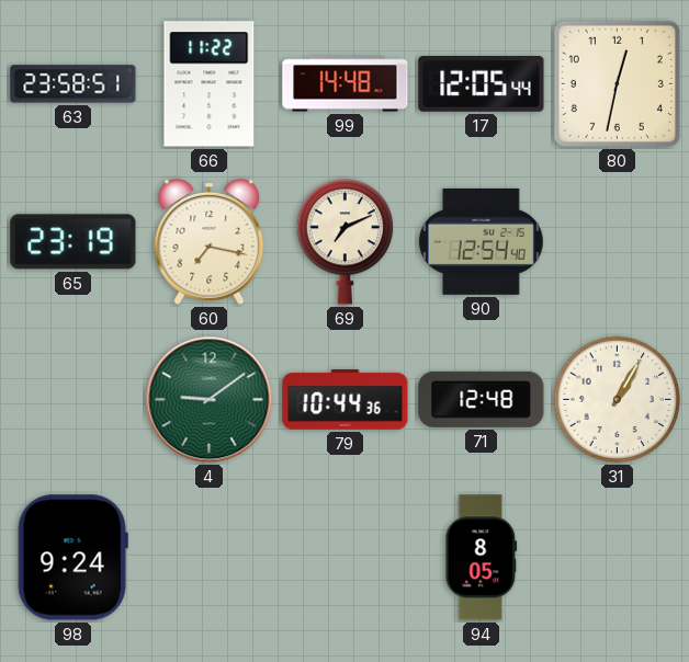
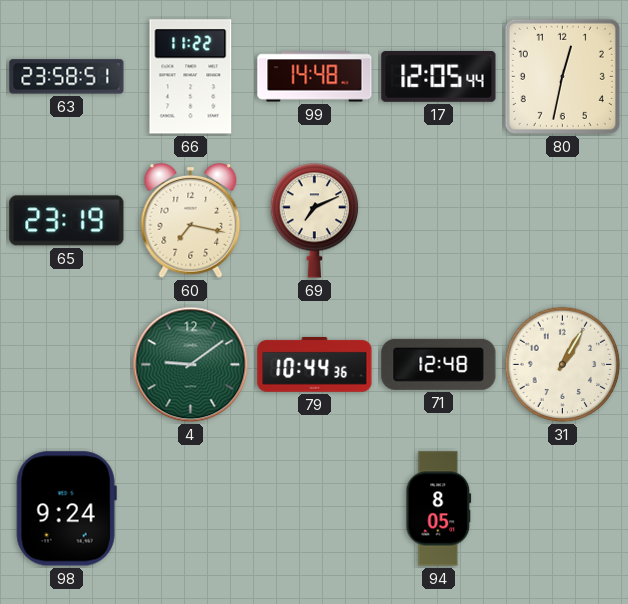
90: 12:54 -> none (481, 241)
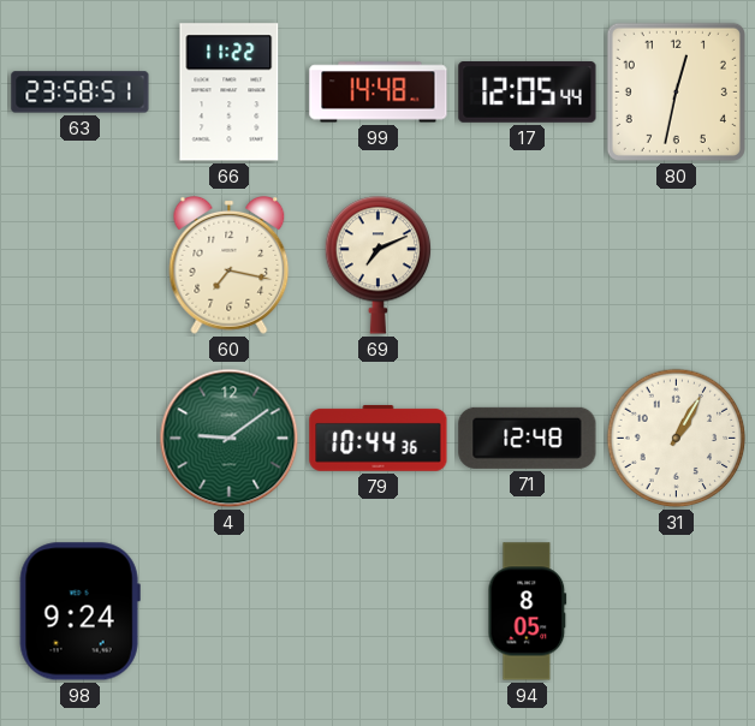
65: 23:19 -> none (67, 221)
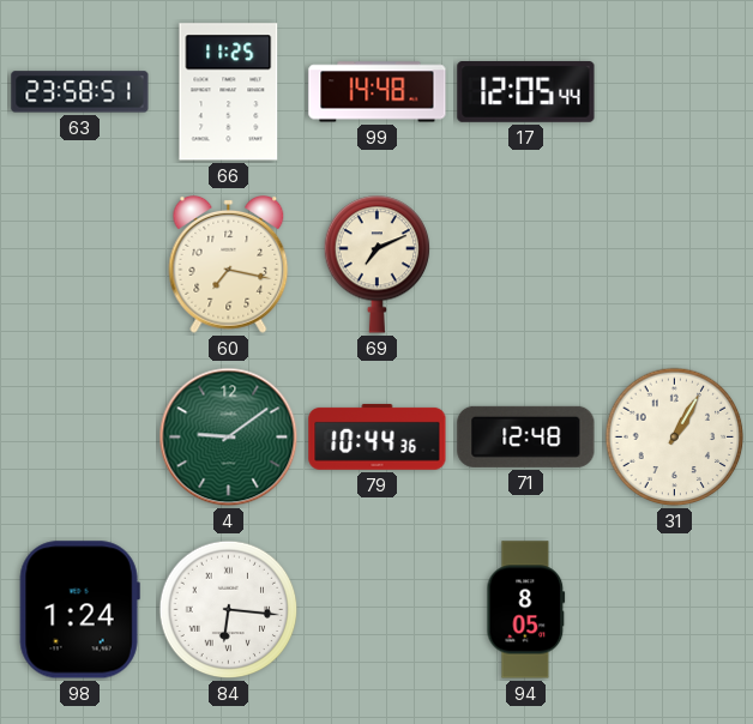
66: 11:22 -> 11:25 (229, 92)
80: 12:32 -> none (676, 91)
98: 9:24 -> 1:24 (79, 610)
84: none -> 6:16 (229, 610)
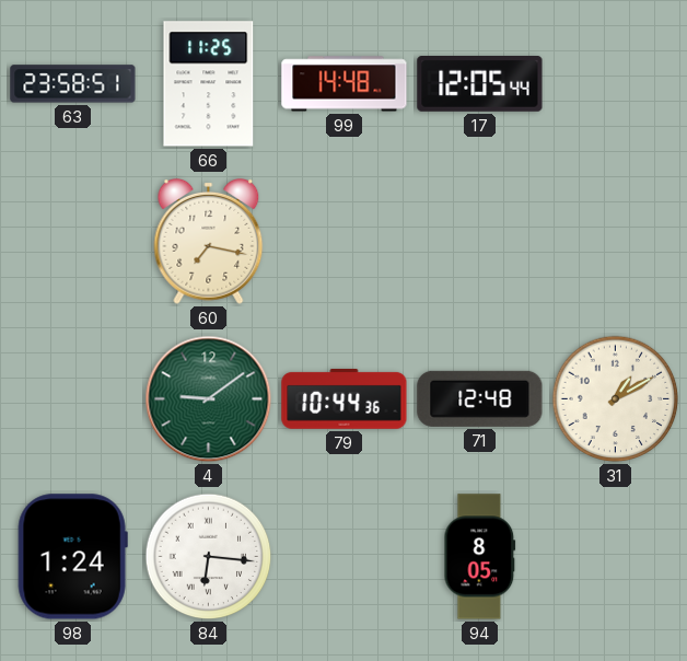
69: 7:11 -> none (378, 265)
31: 1:05 -> 1:10 (616, 399)
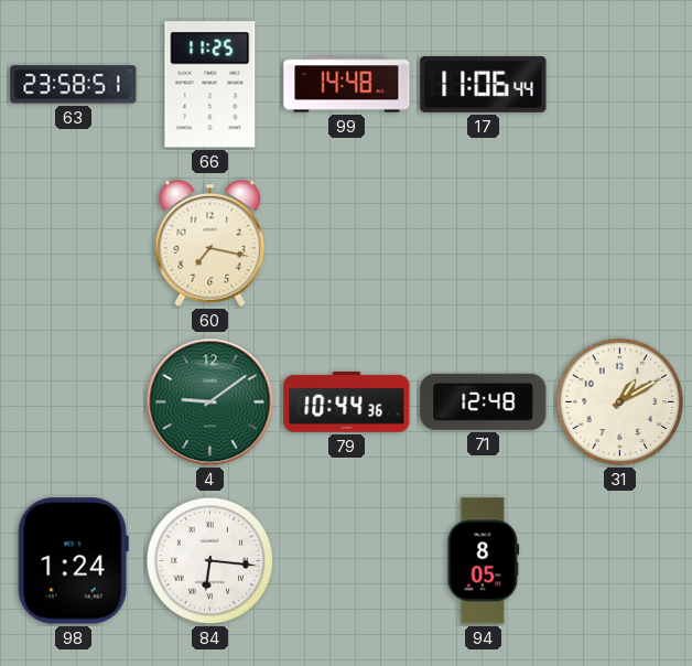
17: 12:05 -> 11:06 (484, 85)
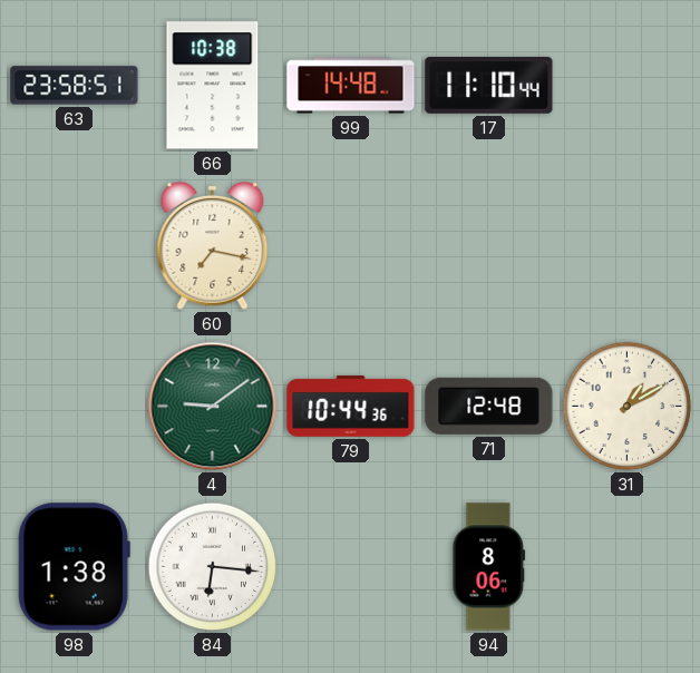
66: 11:25 -> 10:38 (213, 86)
17: 11:06 -> 11:10 (489, 86)
98: 1:24 -> 1:38 (74, 567)
94: 8:05 -> 8:06 (489, 567)
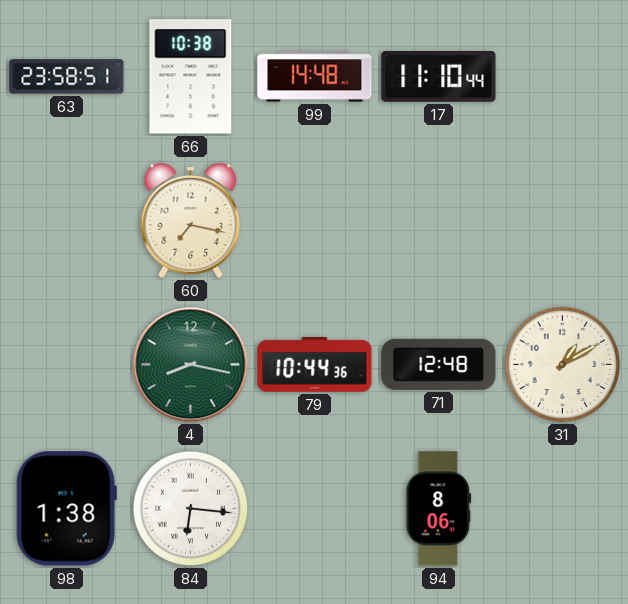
4: 9:09 -> 8:17 (191, 365)
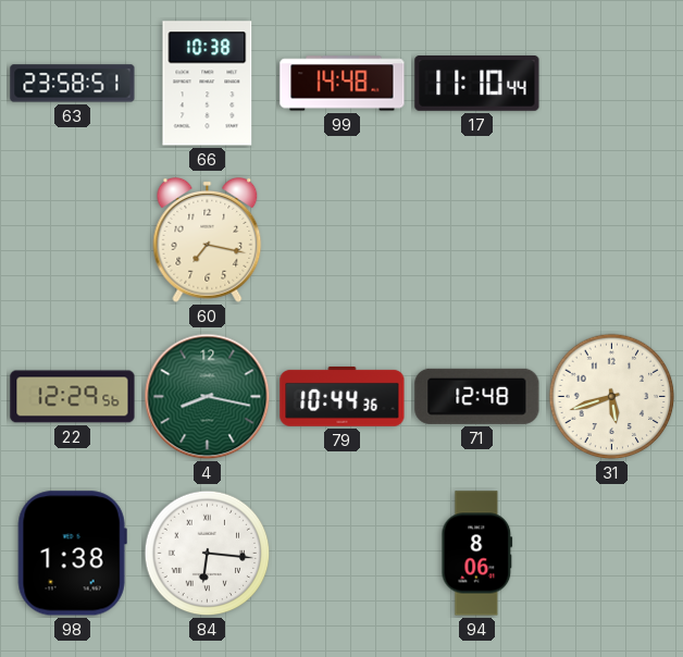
22: none -> 12:29 (73, 397)
31: 1:10 -> 5:42 (612, 397)
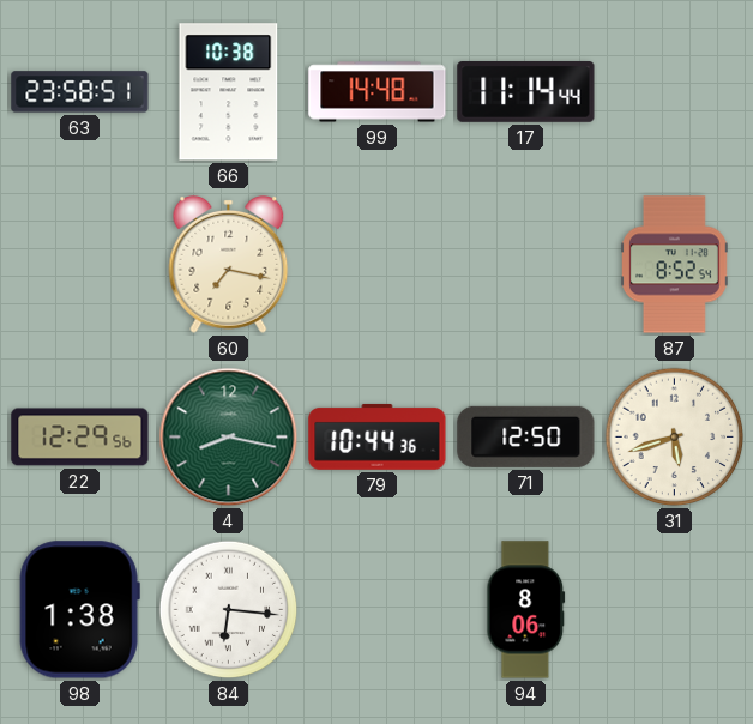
17: 11:10 -> 11:14 (526, 92)
87: none -> 8:52 (675, 265)
71: 12:48 -> 12:50 (526, 436)
